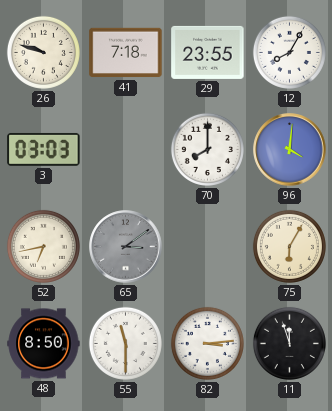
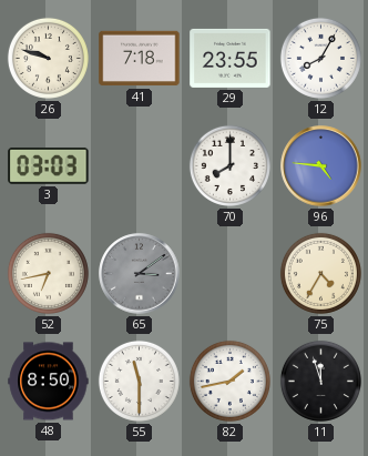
96: 4:01 -> 4:46 (321, 166)
75: 6:05 -> 4:35 (320, 273)
82: 3:14 -> 1:43 (229, 381)
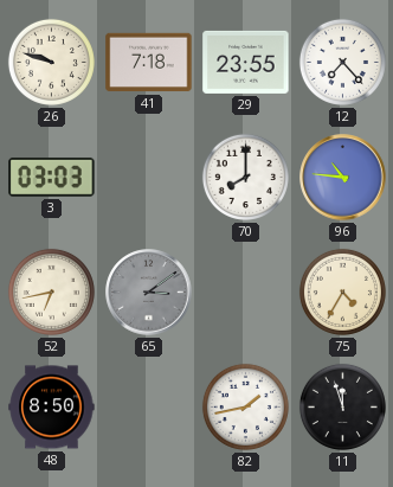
12: 8:05 -> 7:23 (342, 62)
96: 4:46 -> 10:46 (343, 178)
55: 11:30 -> none (139, 381)
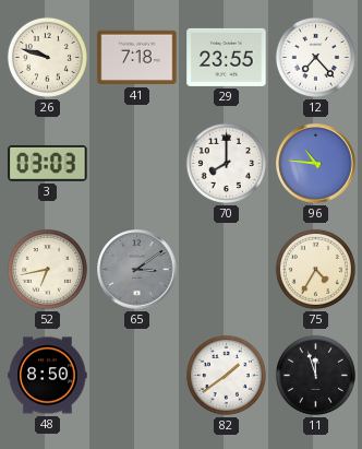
82: 1:43 -> 1:39 (226, 375)
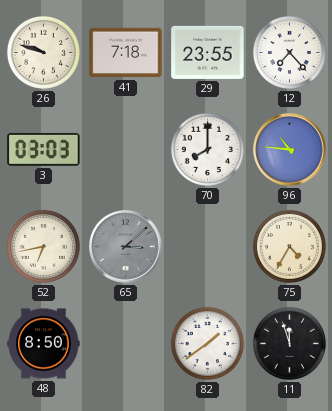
65: 3:09 -> 3:08 (126, 247)
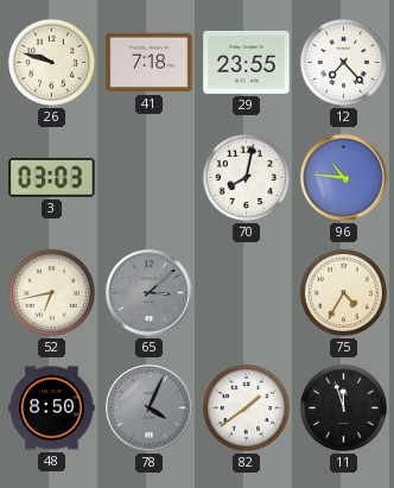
70: 8:00 -> 8:02 (246, 177)
78: none -> 4:04 (150, 408)
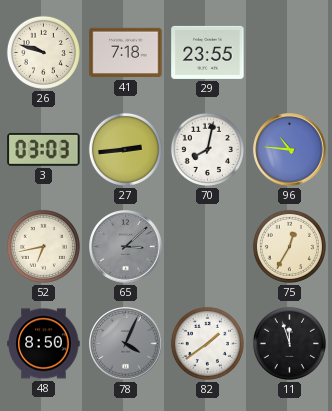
12: 7:23 -> none (343, 62)
27: none -> 2:44 (125, 149)
75: 4:35 -> 12:35 (289, 246)
